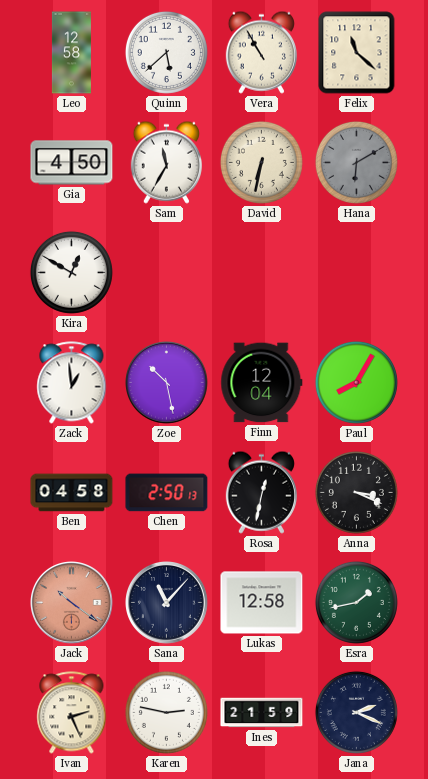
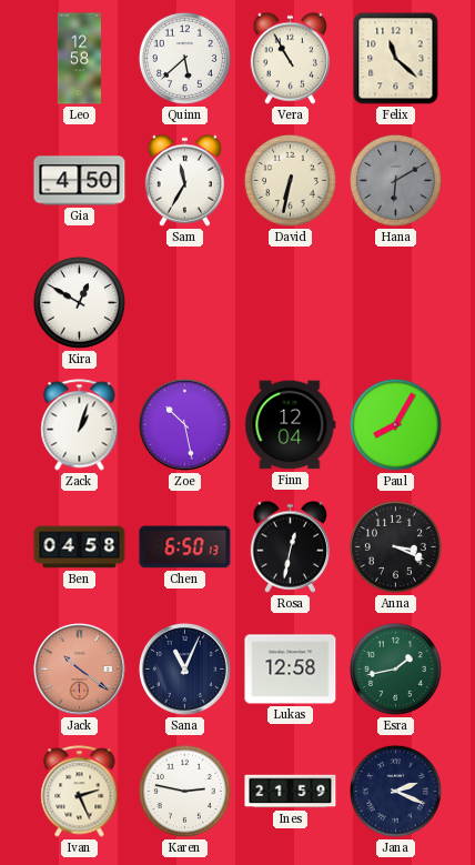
Zack: 12:59 -> 1:03 (80, 425)
Chen: 2:50 -> 6:50 (185, 547)
Sana: 11:07 -> 11:04 (185, 670)
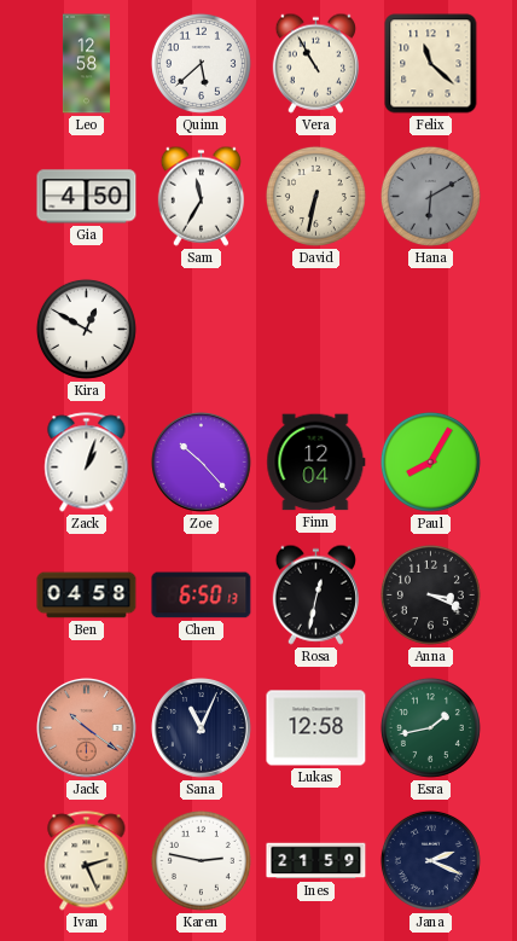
Zoe: 10:28 -> 10:23 (202, 463)
